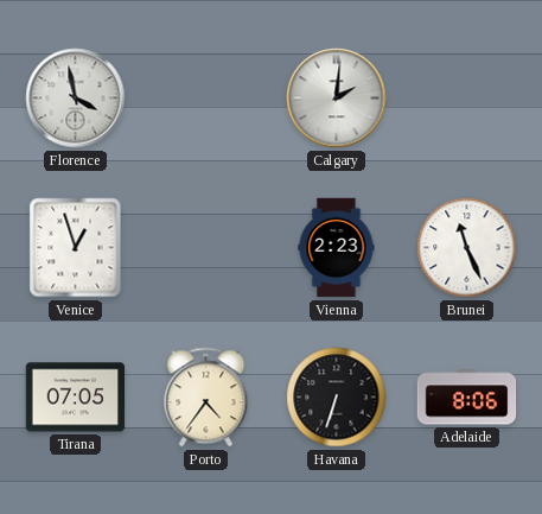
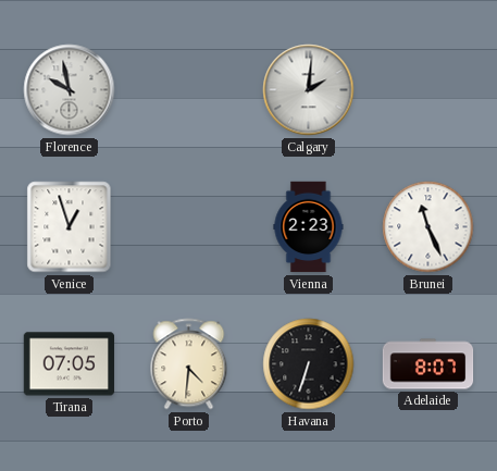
Florence: 3:58 -> 9:58 (70, 90)
Porto: 4:36 -> 4:31 (189, 364)
Adelaide: 8:06 -> 8:07 (428, 364)
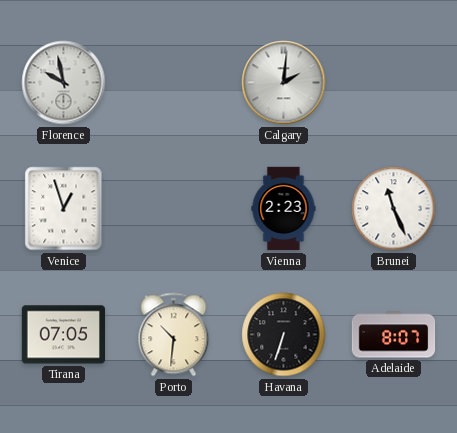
Porto: 4:31 -> 10:31 (174, 335)
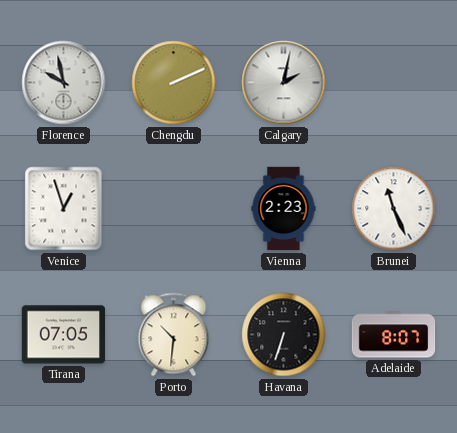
Chengdu: none -> 2:11 (174, 83)
Calgary: 2:01 -> 2:02 (284, 83)
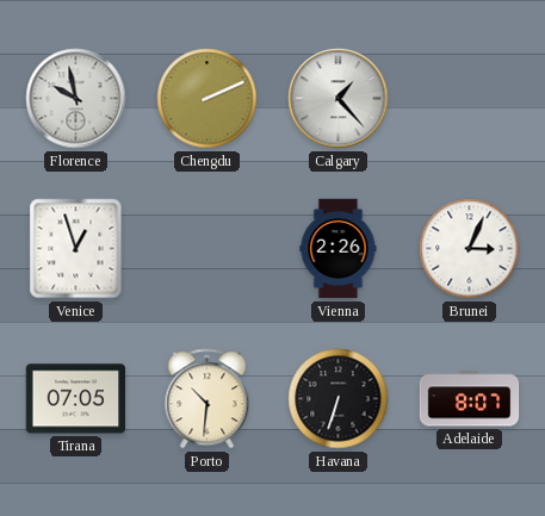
Calgary: 2:02 -> 1:23 (339, 99)
Vienna: 2:23 -> 2:26 (339, 249)
Brunei: 11:26 -> 3:04 (470, 249)
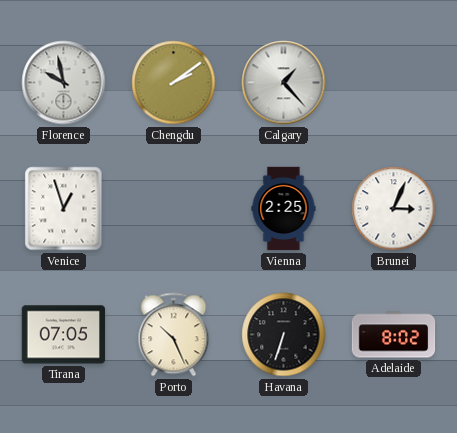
Chengdu: 2:11 -> 2:09 (174, 83)
Vienna: 2:26 -> 2:25 (284, 209)
Porto: 10:31 -> 10:26 (174, 335)
Adelaide: 8:07 -> 8:02 (394, 335)
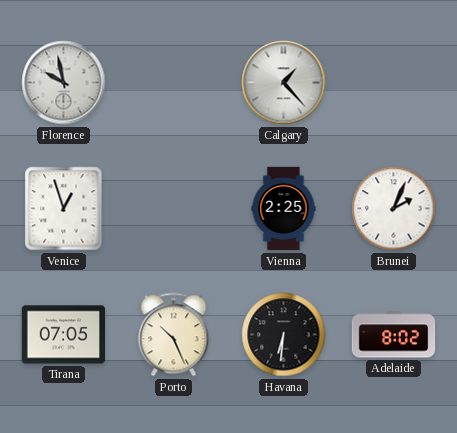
Chengdu: 2:09 -> none (174, 83)
Brunei: 3:04 -> 2:04 (394, 209)
Havana: 6:33 -> 6:31 (284, 335)
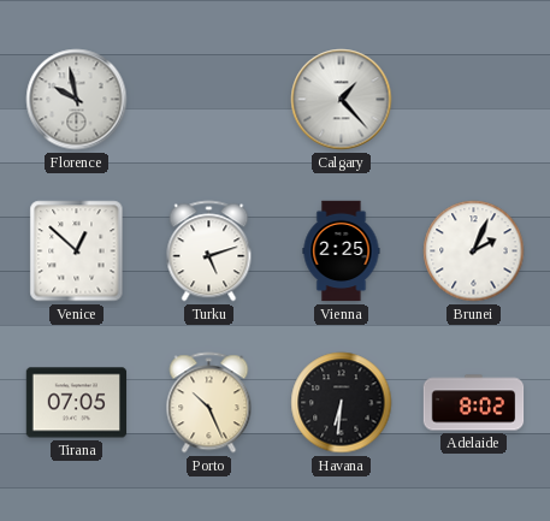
Venice: 12:57 -> 12:52 (77, 251)
Turku: none -> 5:12 (209, 251)
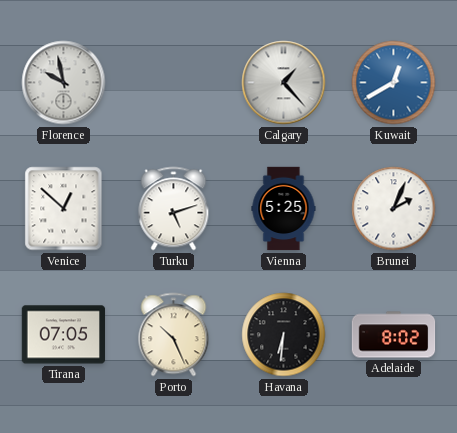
Kuwait: none -> 12:40 (394, 83)
Vienna: 2:25 -> 5:25 (284, 209)
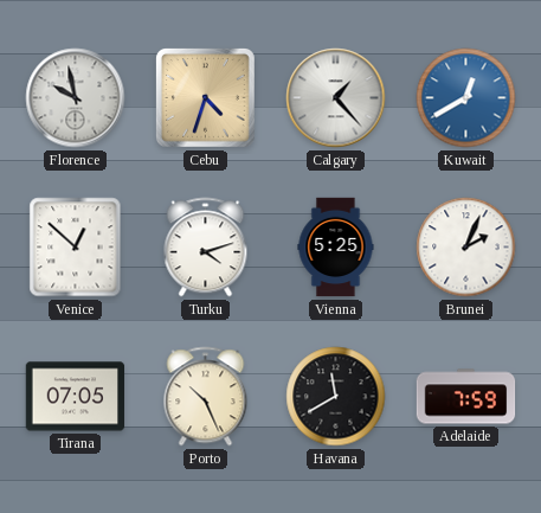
Cebu: none -> 4:33 (206, 98)
Turku: 5:12 -> 4:12 (206, 248)
Havana: 6:31 -> 11:40 (336, 397)
Adelaide: 8:02 -> 7:59 (466, 397)
